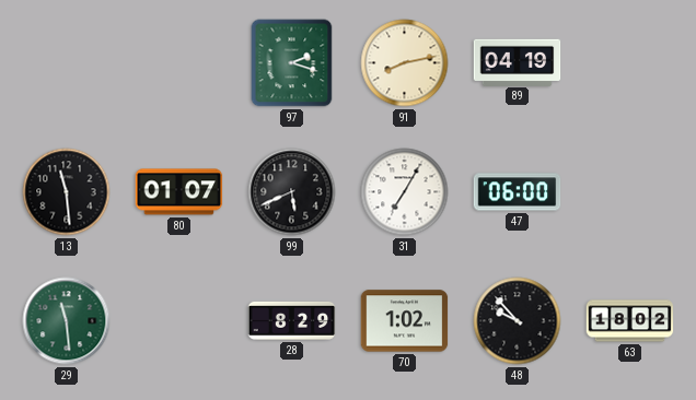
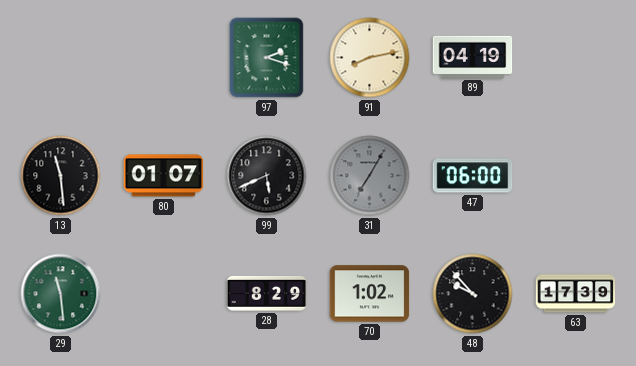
31 dial: white -> grey (370, 176)
63: 18:02 -> 17:39 (576, 294)
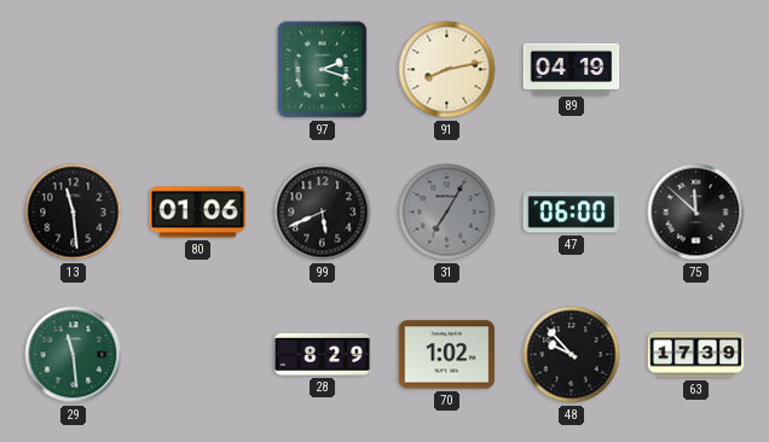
80: 01:07 -> 01:06 (198, 213)
75: none -> 11:52 (696, 213)
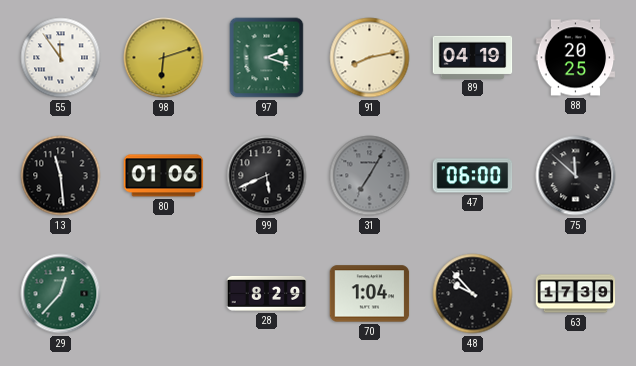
55: none -> 11:54 (61, 58)
98: none -> 6:12 (164, 58)
88: none -> 20:25 (576, 58)
29: 11:29 -> 12:37 (61, 294)
70: 1:02 -> 1:04 (370, 294)
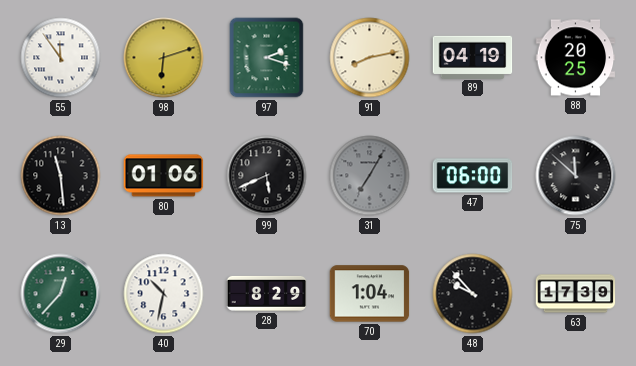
40: none -> 10:32 (164, 294)
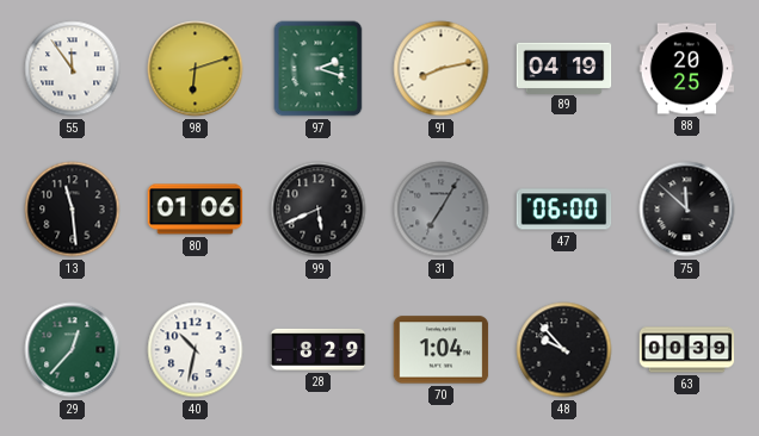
63: 17:39 -> 00:39 (687, 350)
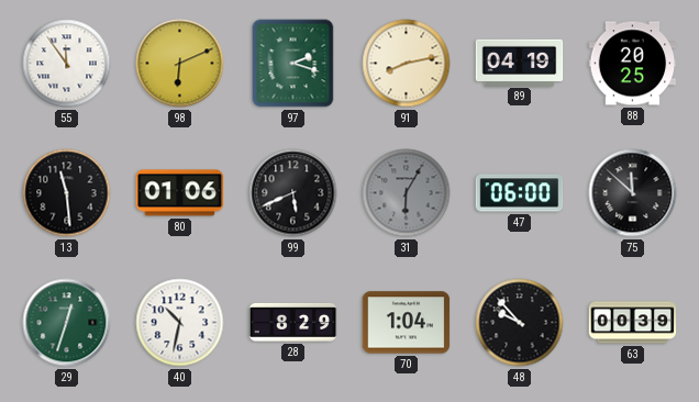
98: 6:12 -> 6:11 (180, 64)
31: 7:05 -> 6:05 (407, 193)
29: 12:37 -> 12:33 (67, 323)
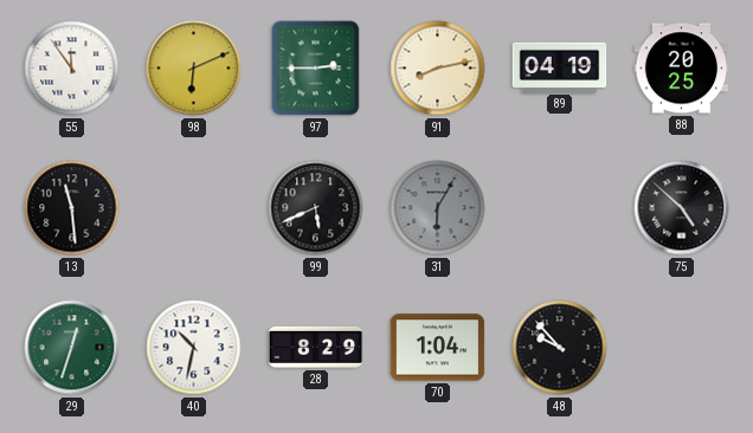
97: 2:18 -> 2:45 (316, 69)
80: 01:06 -> none (180, 193)
47: 06:00 -> none (520, 193)
75: 11:52 -> 4:52 (682, 208)
63: 00:39 -> none (633, 323)
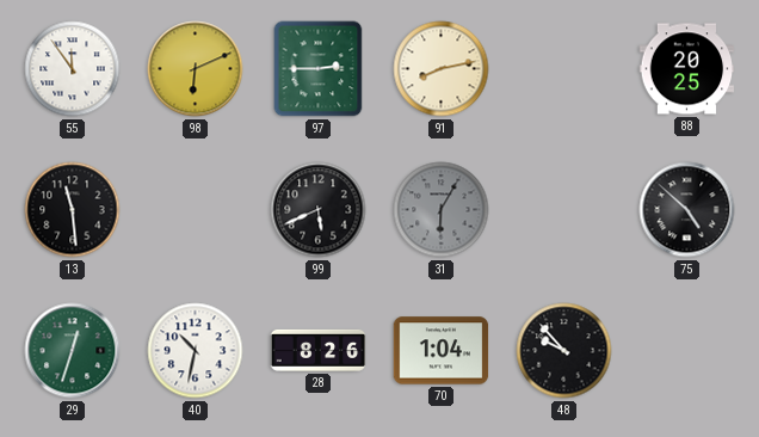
89: 04:19 -> none (560, 67)
28: 8:29 -> 8:26 (319, 350)
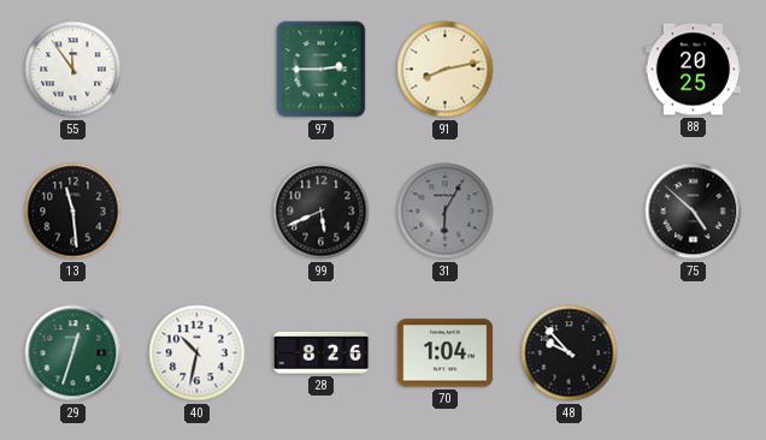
98: 6:11 -> none (196, 69)
